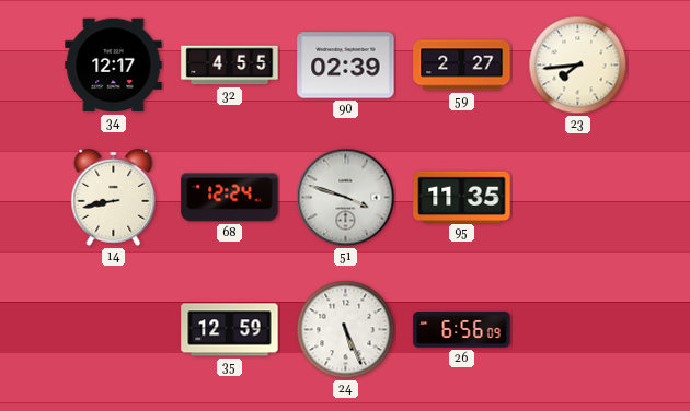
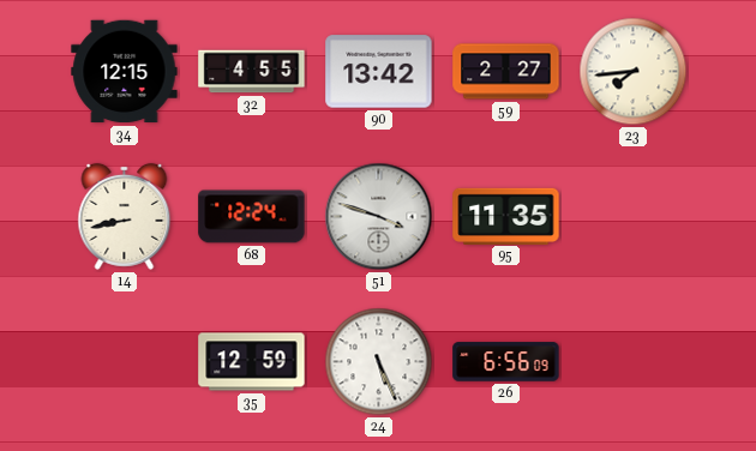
34: 12:17 -> 12:15 (125, 72)
90: 02:39 -> 13:42 (379, 72)
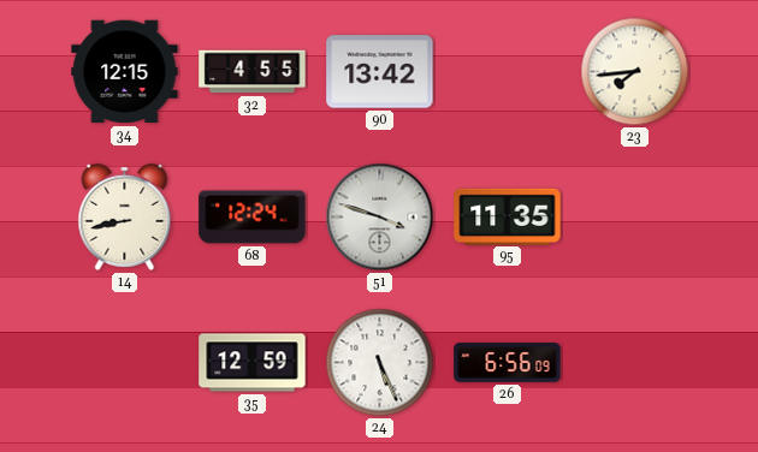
59: 2:27 -> none (506, 72)
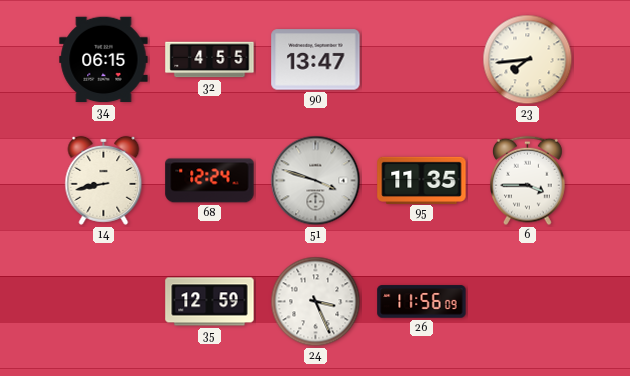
34: 12:15 -> 06:15 (104, 60)
90: 13:42 -> 13:47 (316, 60)
6: none -> 3:45 (528, 181)
24: 5:26 -> 3:26 (316, 302)
26: 6:56 -> 11:56 (422, 302)
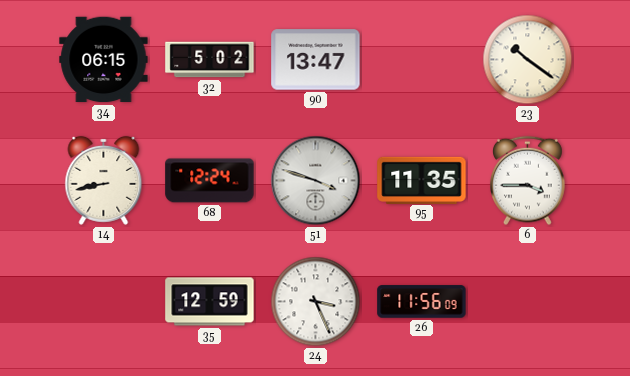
32: 4:55 -> 5:02 (210, 60)
23: 7:44 -> 10:21 (528, 60)
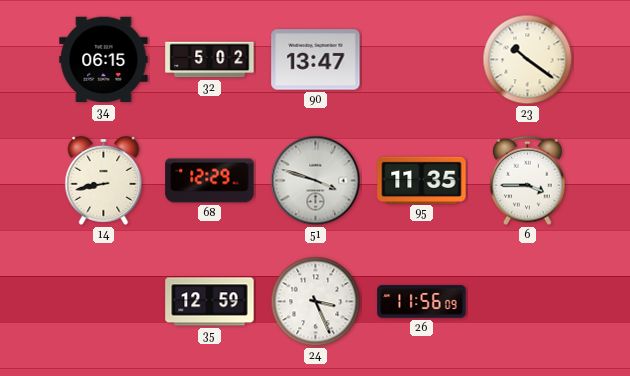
68: 12:24 -> 12:29 (210, 181)
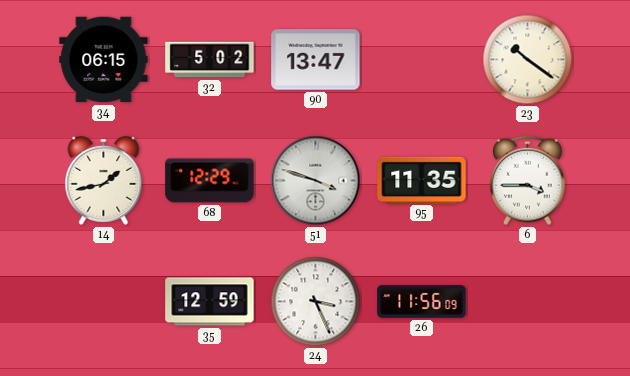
14: 8:43 -> 1:43 (104, 180)
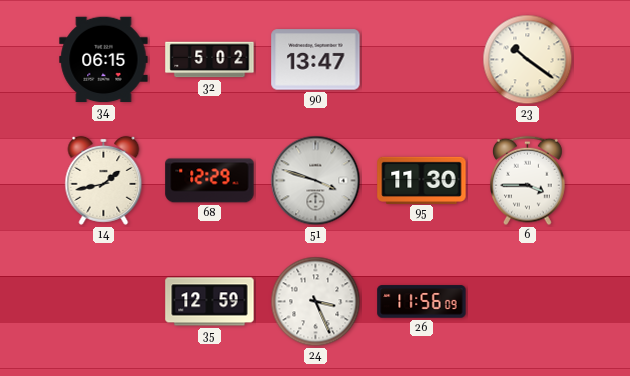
95: 11:35 -> 11:30 (422, 180)
